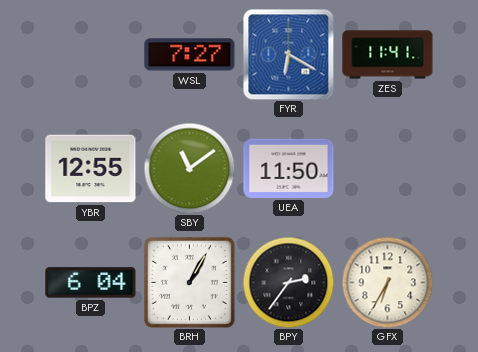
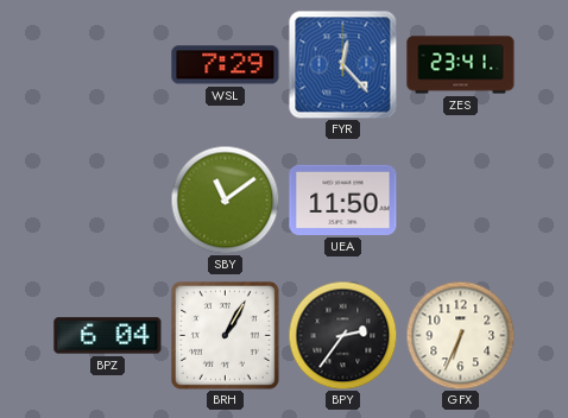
WSL: 7:27 -> 7:29 (226, 65)
FYR: 6:20 -> 12:23 (342, 64)
ZES: 11:41 -> 23:41 (461, 65)
YBR: 12:55 -> none (91, 169)
GFX: 6:35 -> 6:34 (460, 335)
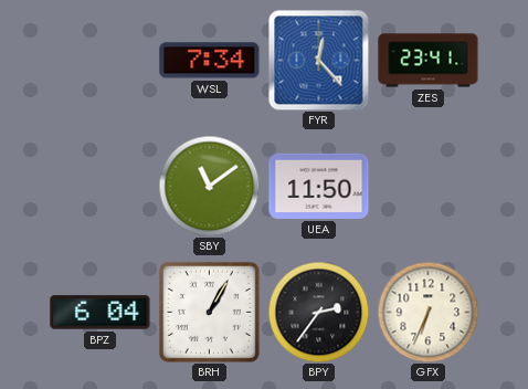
WSL: 7:29 -> 7:34 (210, 61)
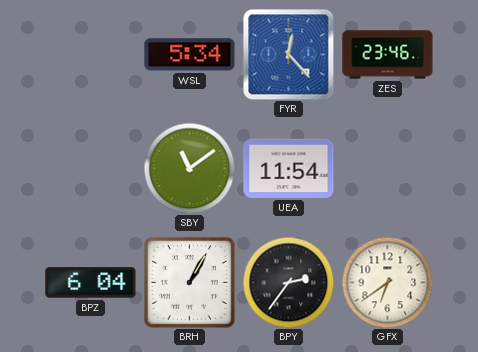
WSL: 7:34 -> 5:34 (190, 55)
ZES: 23:41 -> 23:46 (388, 55)
UEA: 11:50 -> 11:54 (289, 168)
GFX: 6:34 -> 6:39 (387, 282)
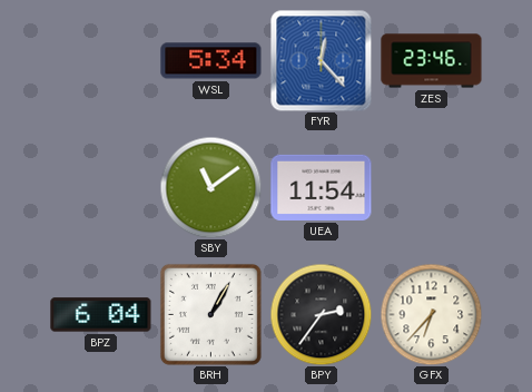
GFX: 6:39 -> 6:37 (431, 314)
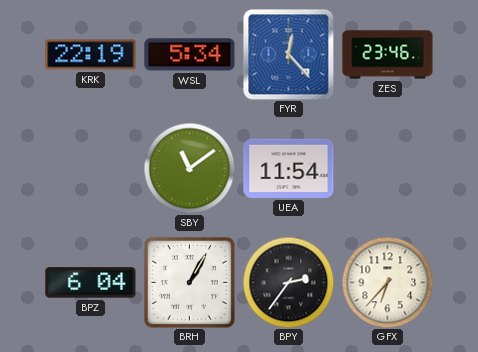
KRK: none -> 22:19 (91, 55)
